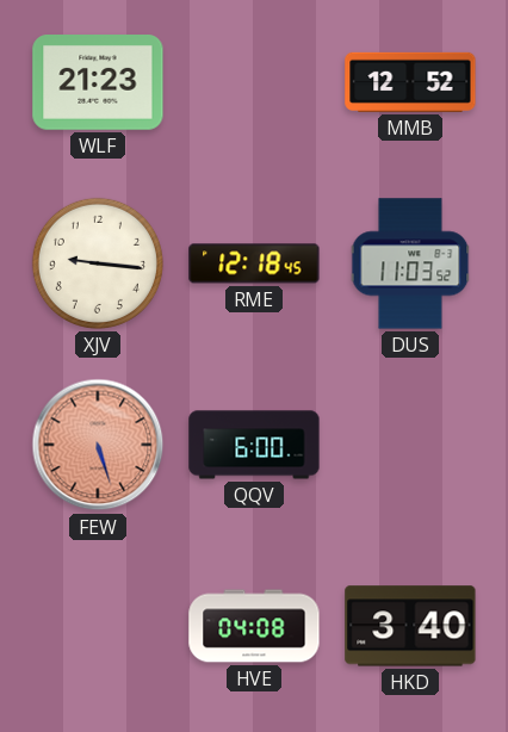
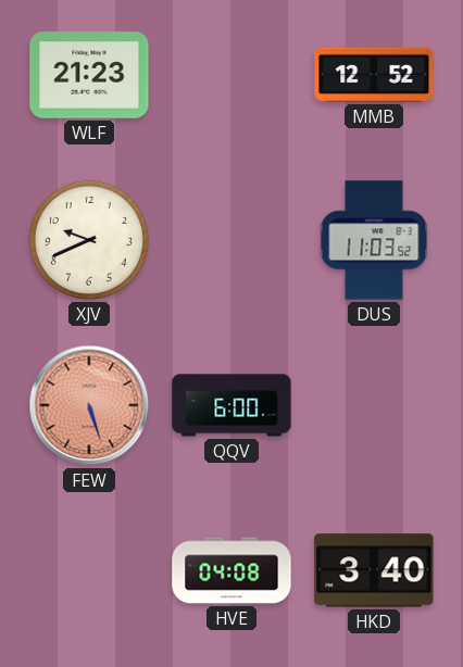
XJV: 9:16 -> 9:41 (89, 240)
RME: 12:18 -> none (254, 263)
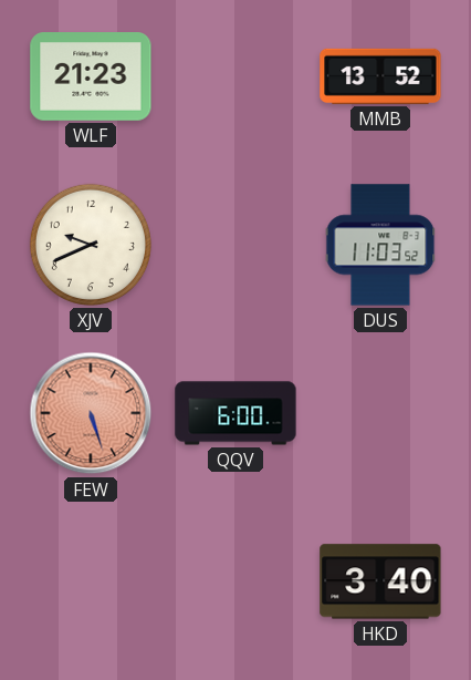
MMB: 12:52 -> 13:52 (380, 76)
HVE: 04:08 -> none (231, 570)
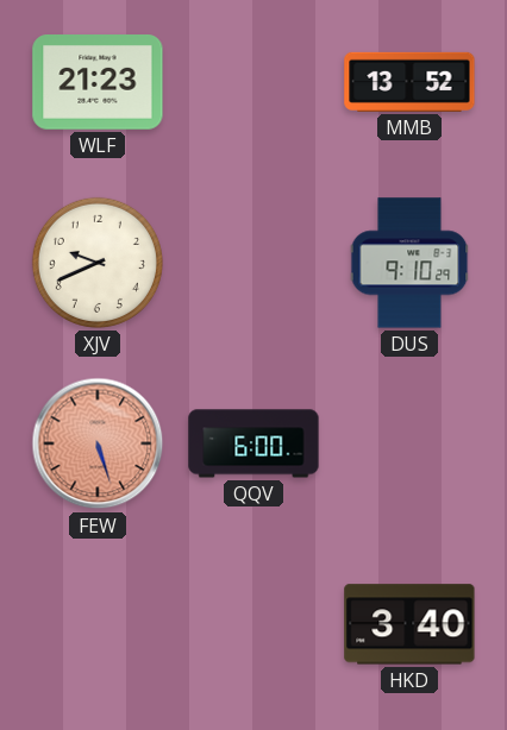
DUS: 11:03 -> 9:10 (409, 263)
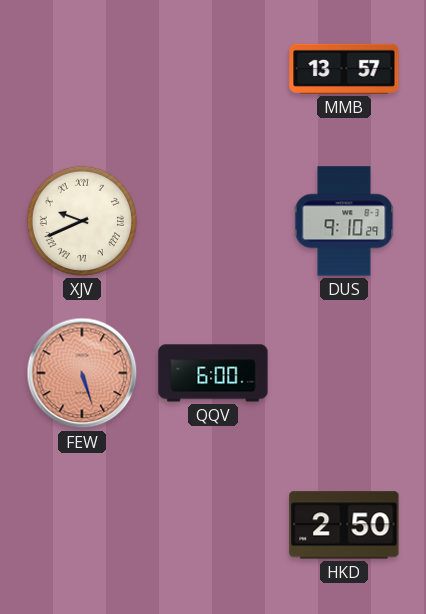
WLF: 21:23 -> none (98, 83)
MMB: 13:52 -> 13:57 (344, 69)
XJV numerals: Arabic -> Roman (82, 221)
HKD: 3:40 -> 2:50 (344, 525)
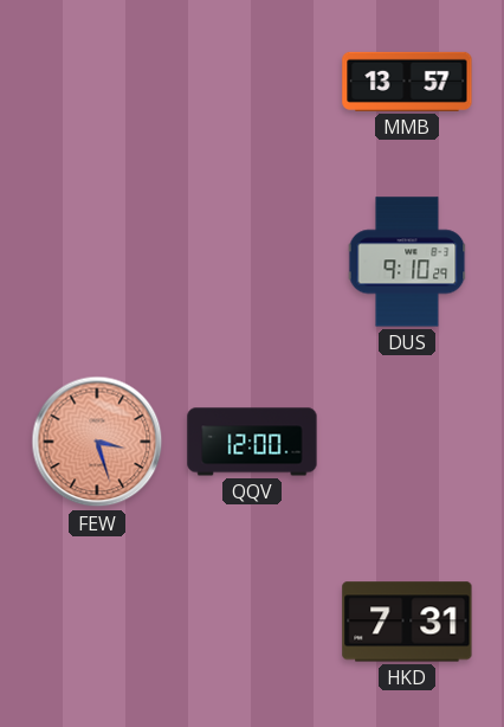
XJV: 9:41 -> none (82, 221)
FEW: 5:27 -> 3:27 (97, 442)
QQV: 6:00 -> 12:00 (252, 442)
HKD: 2:50 -> 7:31 (407, 622)
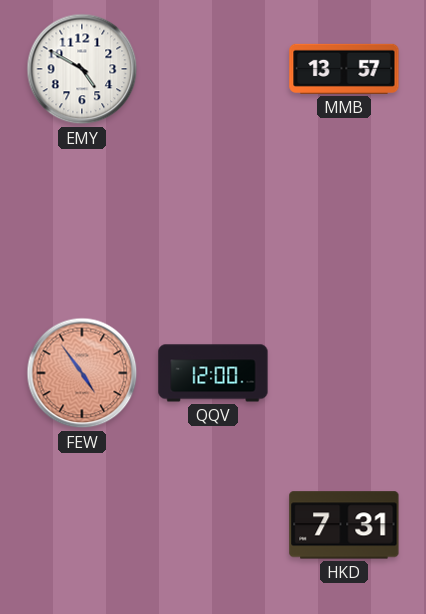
EMY: none -> 4:50 (82, 69)
DUS: 9:10 -> none (407, 262)
FEW: 3:27 -> 4:54 (82, 373)
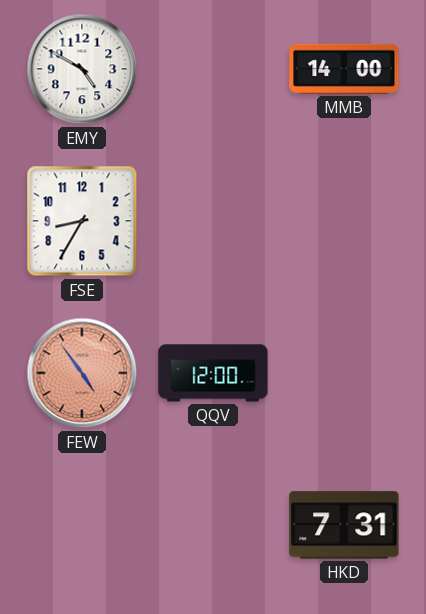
MMB: 13:57 -> 14:00 (344, 69)
FSE: none -> 8:35 (82, 221)
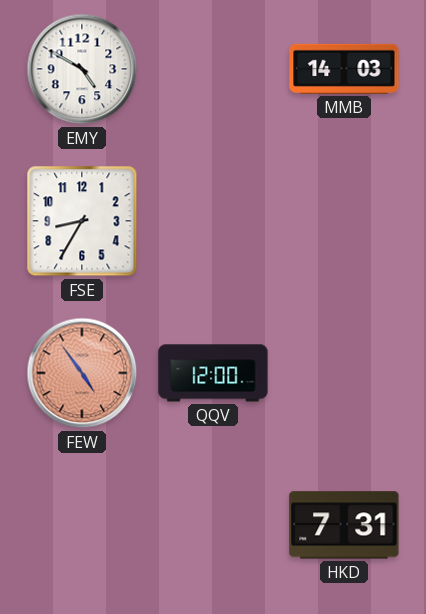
MMB: 14:00 -> 14:03 (344, 69)
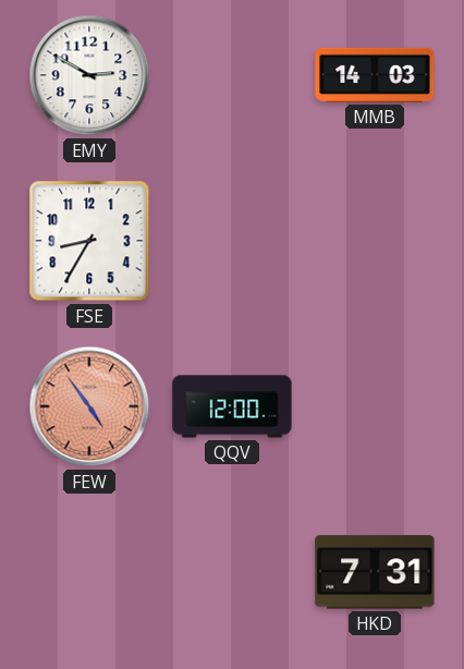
EMY: 4:50 -> 2:50 (89, 75)
